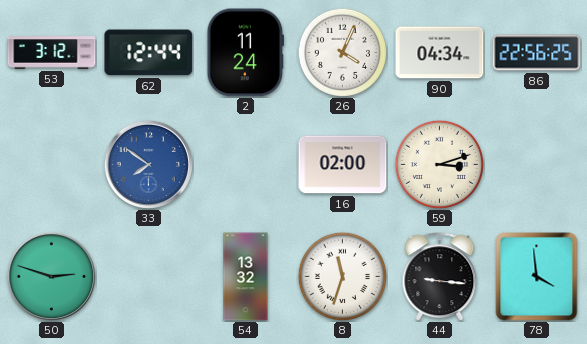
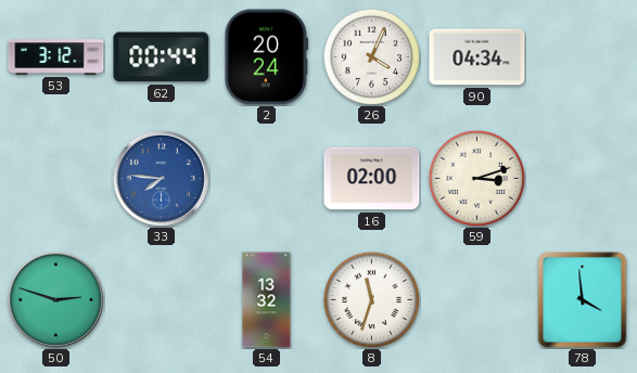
62: 12:44 -> 00:44 (162, 57)
2: 11:24 -> 20:24 (266, 57)
86: 22:56 -> none (537, 53)
33: 7:51 -> 7:46 (161, 178)
44: 9:16 -> none (440, 277)
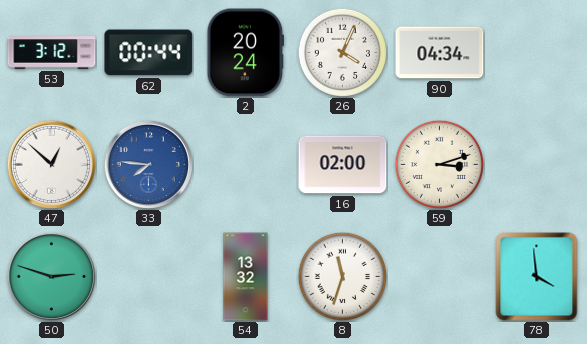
47: none -> 12:52 (51, 164)
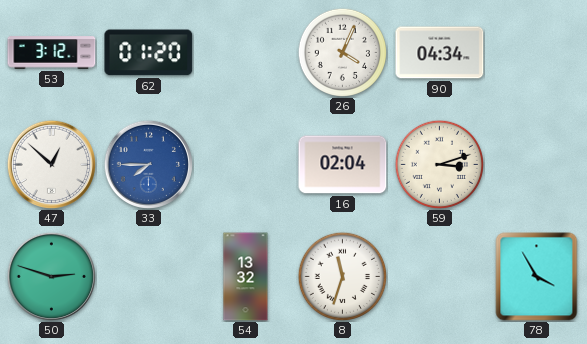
62: 00:44 -> 01:20 (149, 53)
2: 20:24 -> none (245, 53)
33: 7:46 -> 7:45 (148, 164)
16: 02:00 -> 02:04 (343, 165)
78: 3:59 -> 3:55 (537, 277)
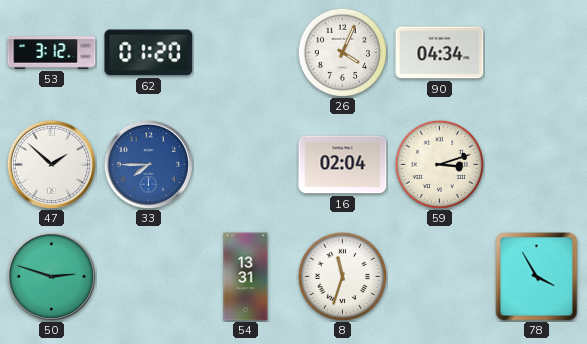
47: 12:52 -> 1:52 (51, 164)
54: 13:32 -> 13:31 (246, 277)
